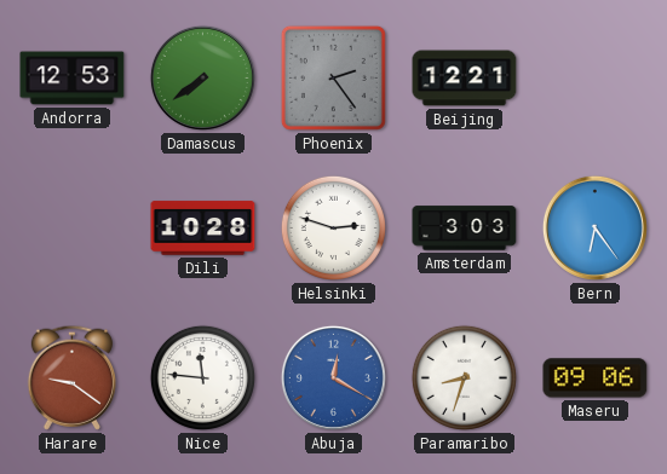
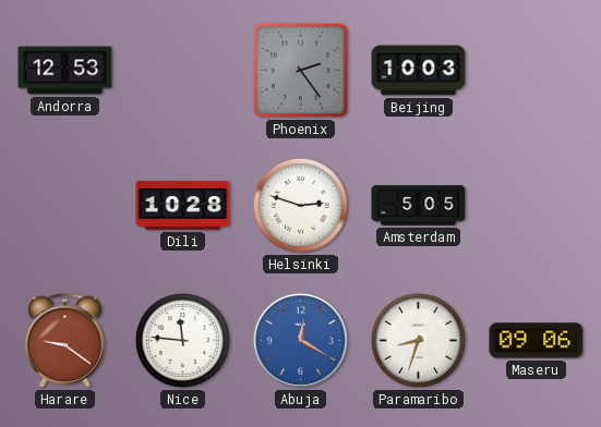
Damascus: 7:39 -> none (202, 77)
Beijing: 12:21 -> 10:03 (419, 71)
Amsterdam: 3:03 -> 5:05 (419, 206)
Bern: 6:24 -> none (594, 227)
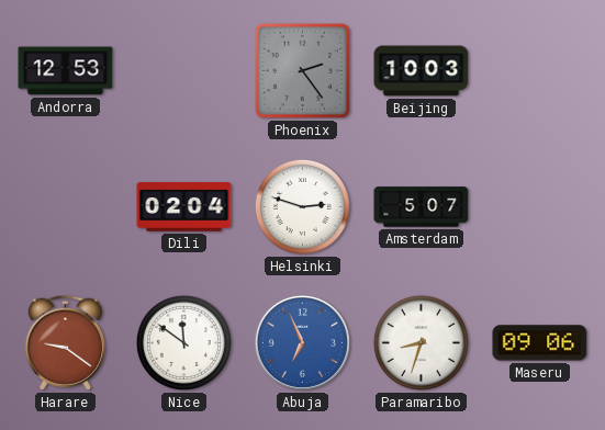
Dili: 10:28 -> 02:04 (184, 207)
Amsterdam: 5:05 -> 5:07 (422, 207)
Nice: 11:46 -> 11:51 (183, 342)
Abuja: 12:20 -> 6:56 (302, 342)
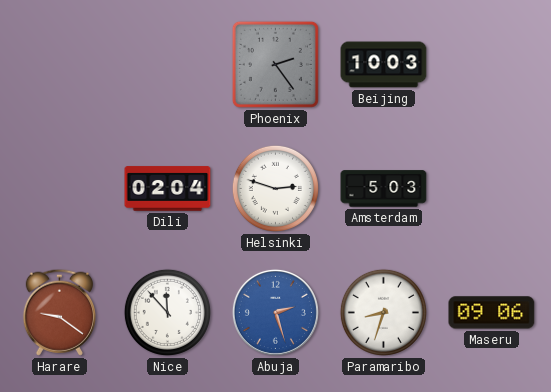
Andorra: 12:53 -> none (66, 71)
Amsterdam: 5:07 -> 5:03 (384, 189)
Nice: 11:51 -> 11:53 (167, 312)
Abuja: 6:56 -> 2:27 (275, 312)
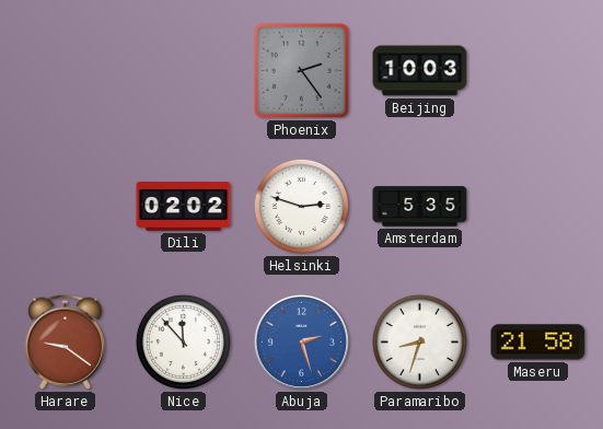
Dili: 02:04 -> 02:02 (184, 207)
Amsterdam: 5:03 -> 5:35 (420, 207)
Maseru: 09:06 -> 21:58 (538, 343)
